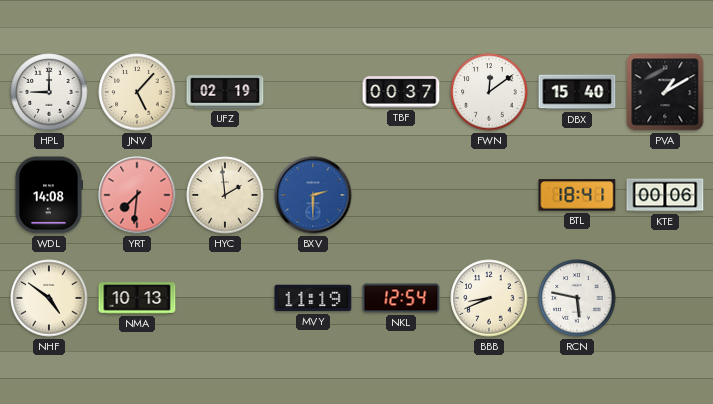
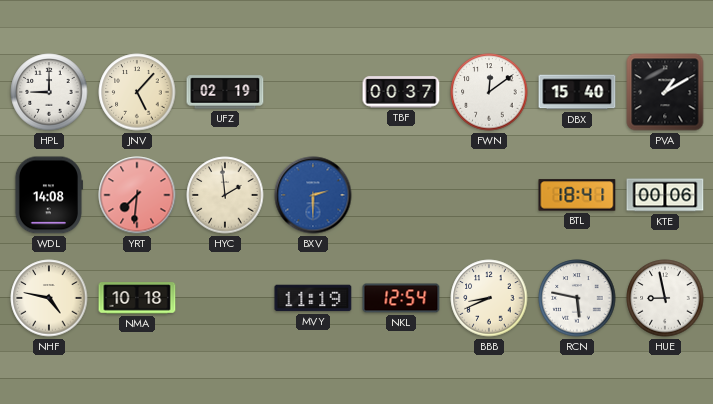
NHF: 4:51 -> 4:47 (49, 298)
NMA: 10:13 -> 10:18 (137, 298)
HUE: none -> 8:58 (665, 298)
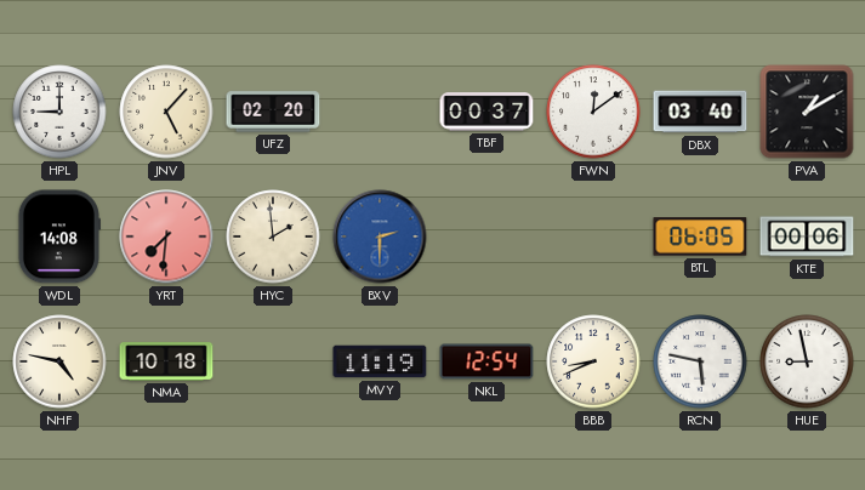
UFZ: 02:19 -> 02:20 (273, 112)
DBX: 15:40 -> 03:40 (700, 112)
BTL: 18:41 -> 06:05 (700, 237)
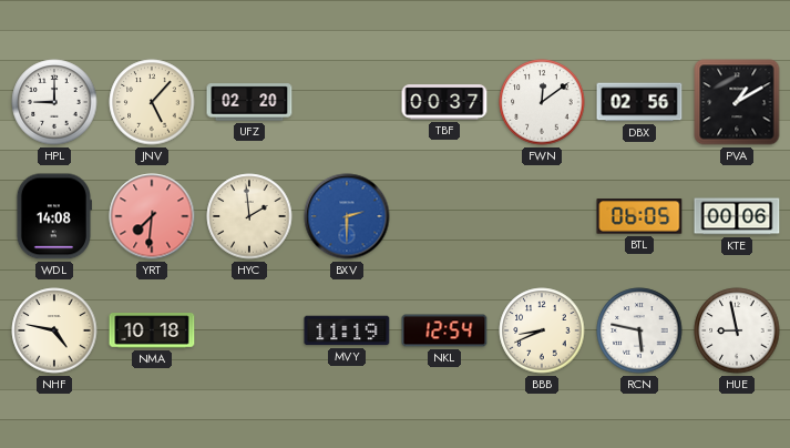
DBX: 03:40 -> 02:56 (639, 102)
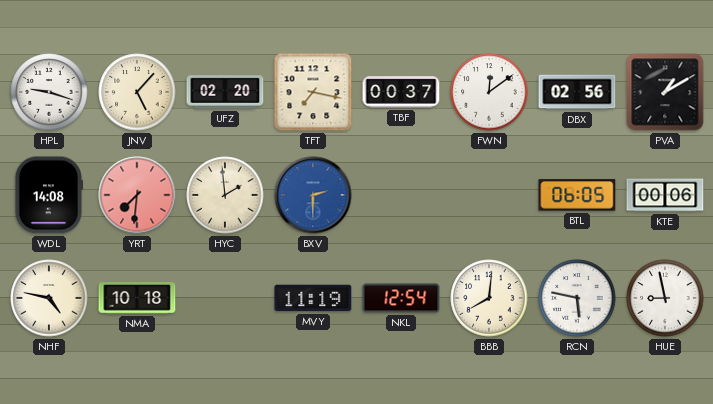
HPL: 9:00 -> 9:18 (49, 92)
TFT: none -> 7:17 (313, 92)
BBB: 8:41 -> 8:01 (489, 298)
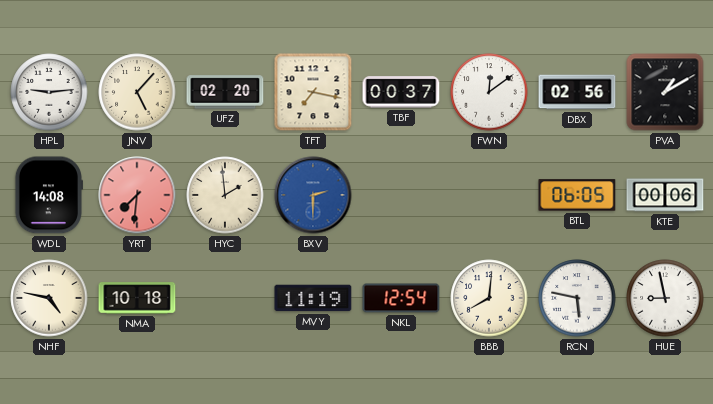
HPL: 9:18 -> 9:14 (49, 92)
